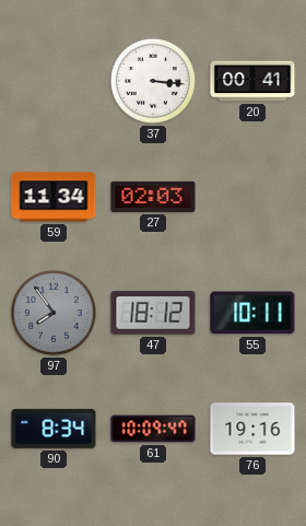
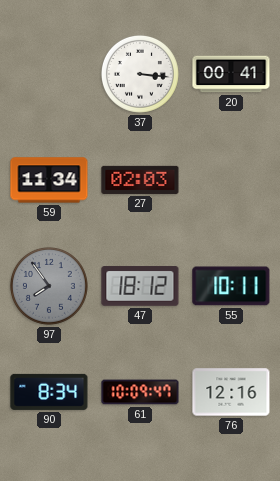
76: 19:16 -> 12:16 (231, 392)
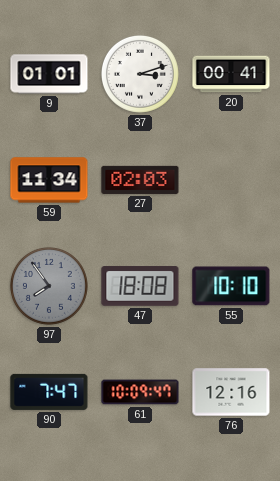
9: none -> 01:01 (49, 74)
37: 3:16 -> 3:12 (140, 74)
47: 18:12 -> 18:08 (140, 286)
55: 10:11 -> 10:10 (231, 286)
90: 8:34 -> 7:47 (49, 392)
